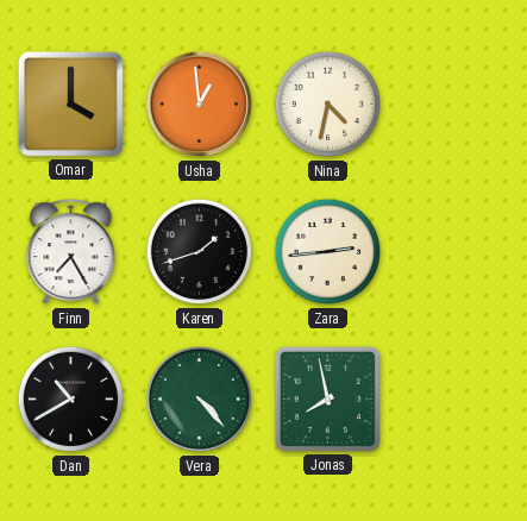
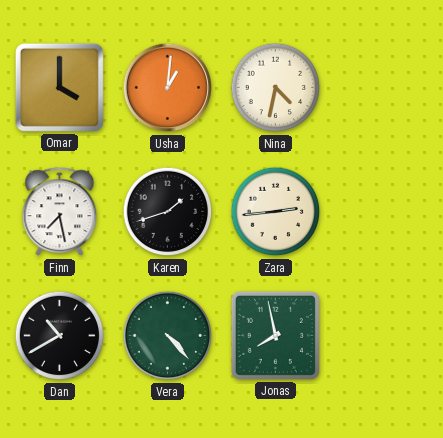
Usha: 12:59 -> 1:01 (168, 88)
Finn: 7:25 -> 7:28 (60, 212)
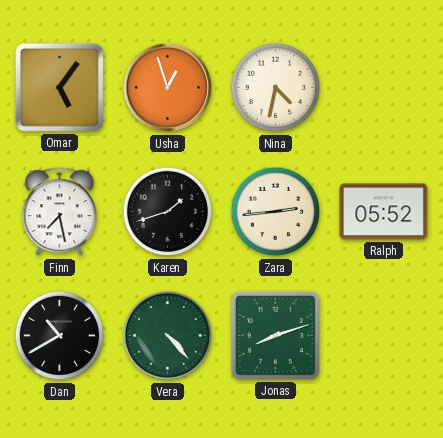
Omar: 4:00 -> 5:06 (59, 87)
Usha: 1:01 -> 12:57 (168, 88)
Ralph: none -> 05:52 (384, 212)
Jonas: 7:58 -> 8:12 (275, 335)
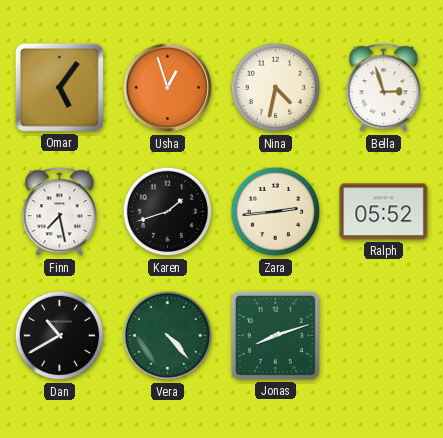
Bella: none -> 2:57 (384, 88)
